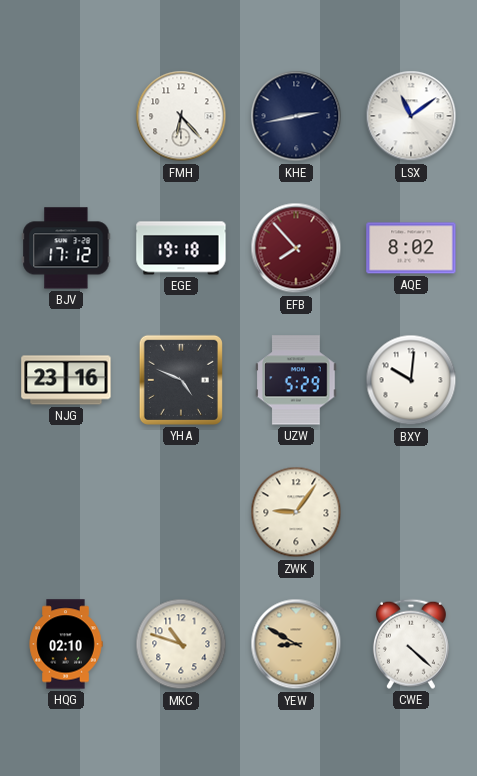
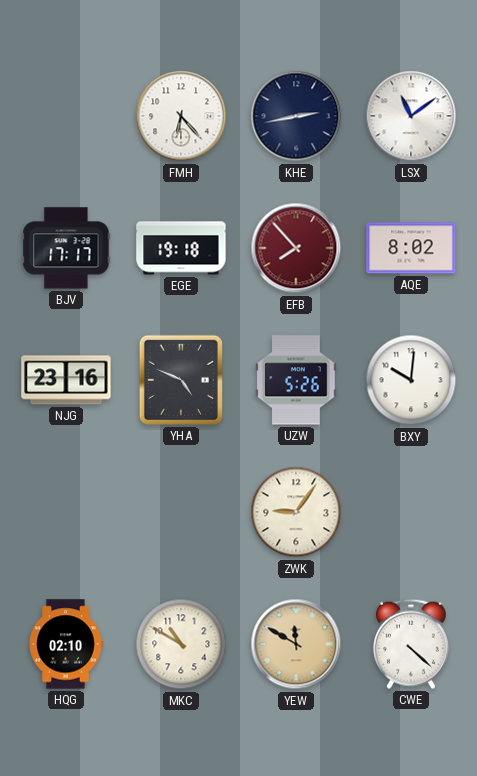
BJV: 17:12 -> 17:17 (66, 248)
UZW: 5:29 -> 5:26 (297, 380)
MKC: 10:48 -> 10:50 (181, 644)
YEW: 8:50 -> 11:50 (296, 644)
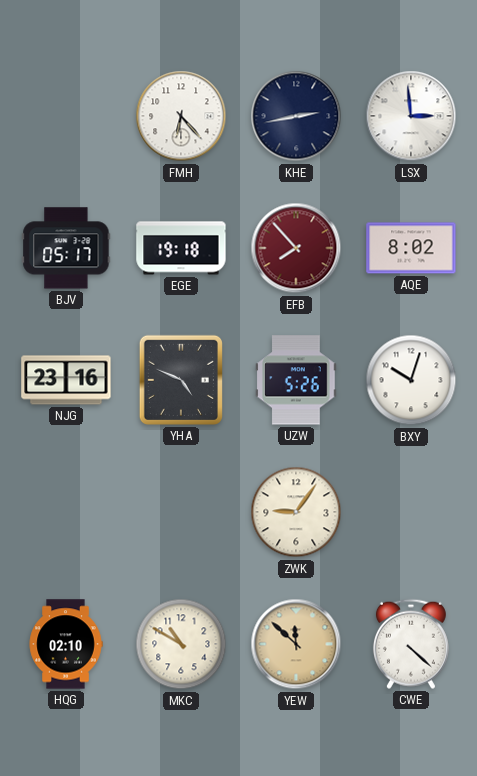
LSX: 11:09 -> 2:59 (411, 116)
BJV: 17:17 -> 05:17 (66, 248)
BXY: 10:01 -> 10:03 (411, 380)
YEW: 11:50 -> 11:52 (296, 644)
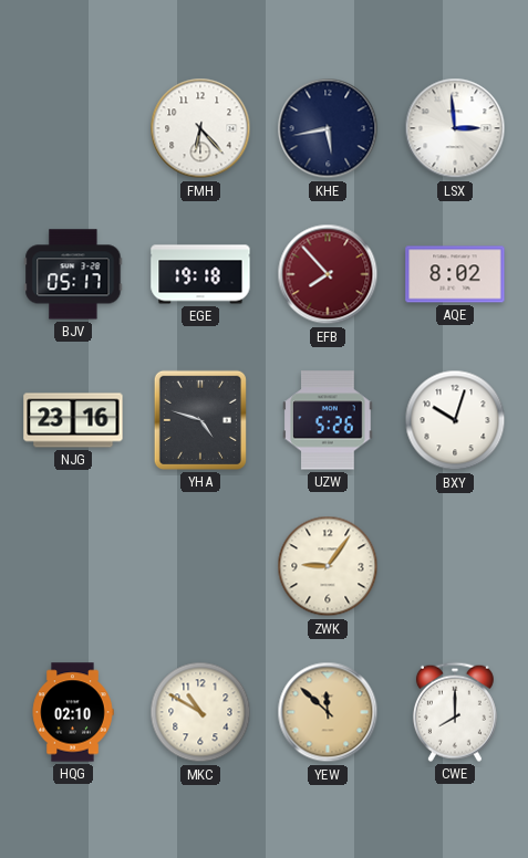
KHE: 2:43 -> 5:43 (328, 128)
YHA: 4:49 -> 4:48 (200, 420)
CWE: 4:22 -> 8:00 (455, 712)
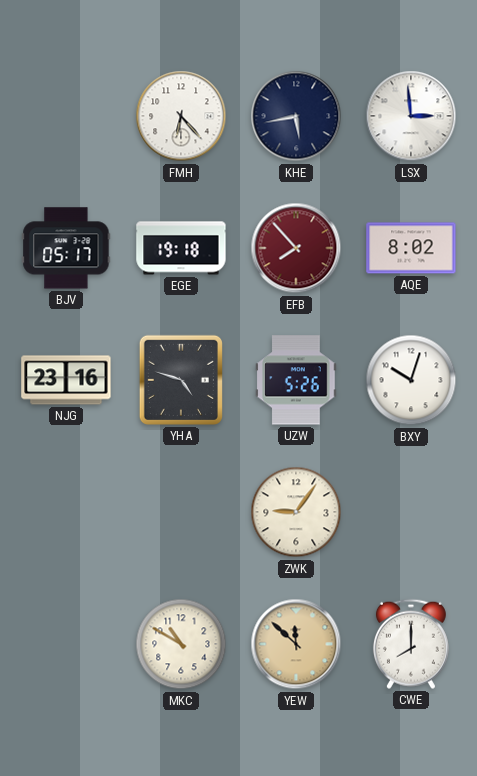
HQG: 02:10 -> none (73, 712)
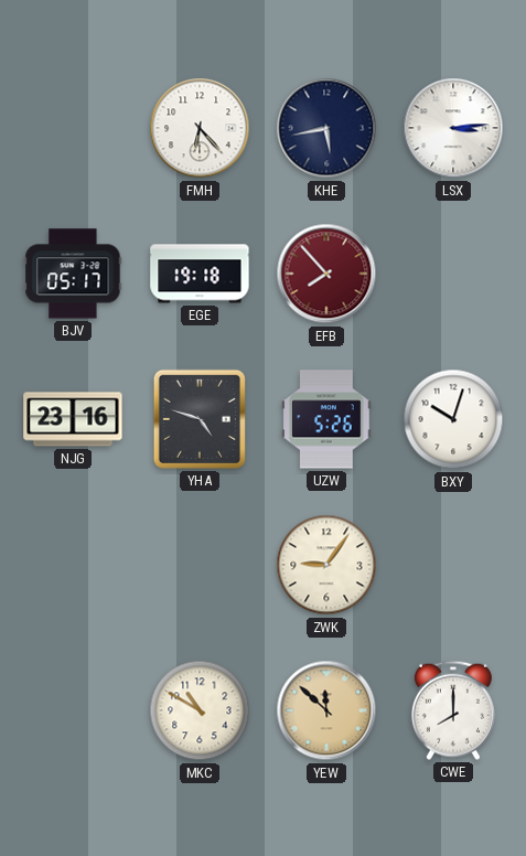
LSX: 2:59 -> 3:14 (453, 128)
AQE: 8:02 -> none (411, 248)
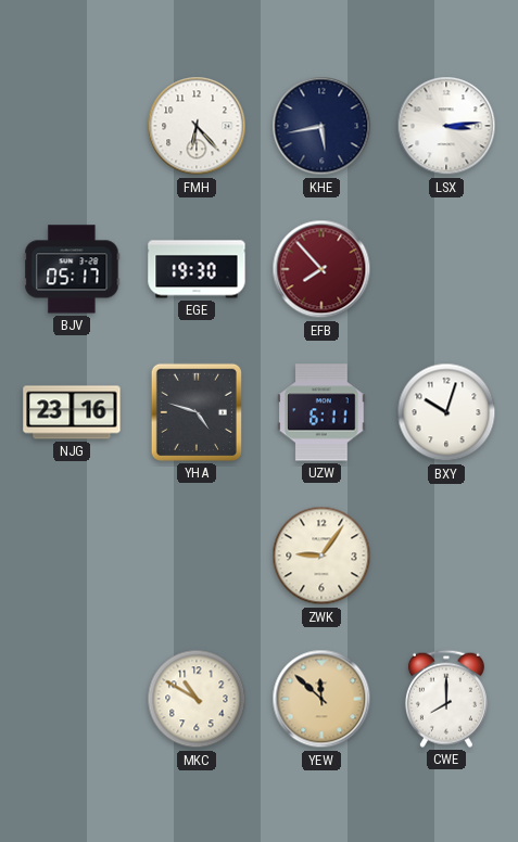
EGE: 19:18 -> 19:30 (197, 269)
UZW: 5:26 -> 6:11 (323, 412)
